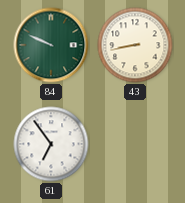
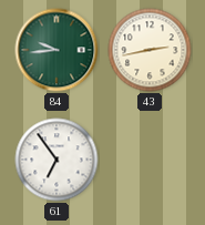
84: 9:49 -> 9:44 (57, 50)
43: 8:43 -> 2:43 (150, 50)
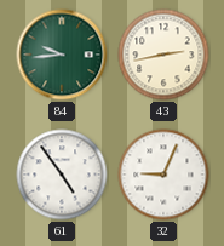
61: 6:54 -> 4:54 (62, 175)
32: none -> 9:04 (163, 175)
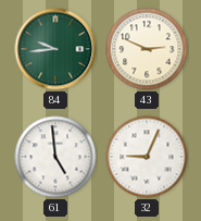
43: 2:43 -> 2:49 (147, 49)
61: 4:54 -> 4:59 (55, 157)
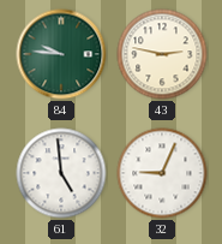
84: 9:44 -> 9:46 (61, 54)
43: 2:49 -> 2:47 (162, 54)
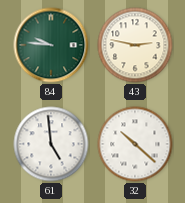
32: 9:04 -> 10:22 (135, 144)
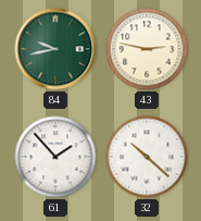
84: 9:46 -> 9:43 (55, 49)
61: 4:59 -> 1:53 (55, 157)
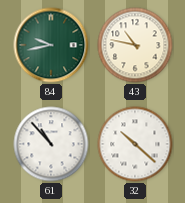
43: 2:47 -> 10:47 (135, 45)
61: 1:53 -> 10:53 (51, 144)
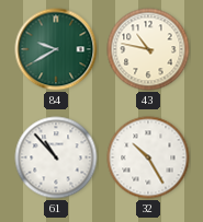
84: 9:43 -> 9:40 (56, 49)
32: 10:22 -> 10:25 (148, 157)
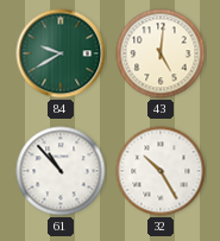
43: 10:47 -> 5:01 (161, 53)
